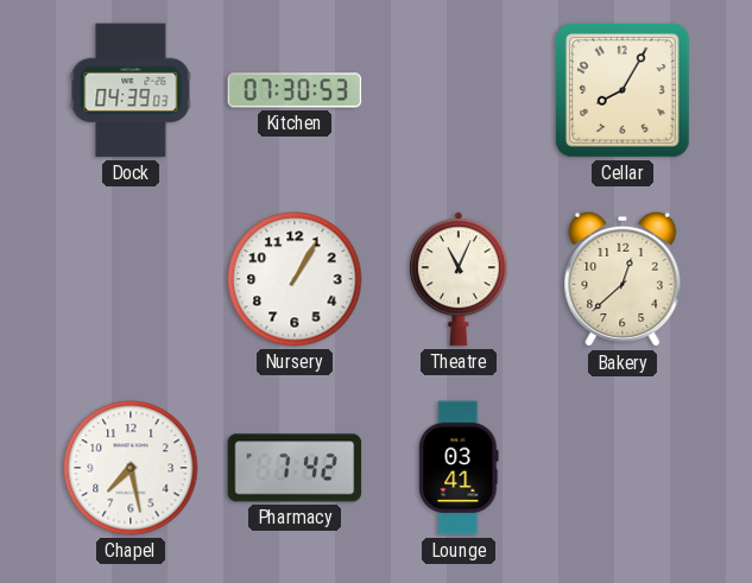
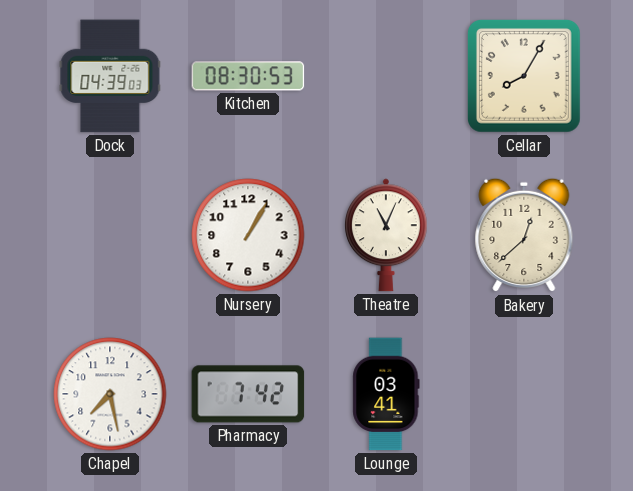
Kitchen: 07:30 -> 08:30 (248, 76)
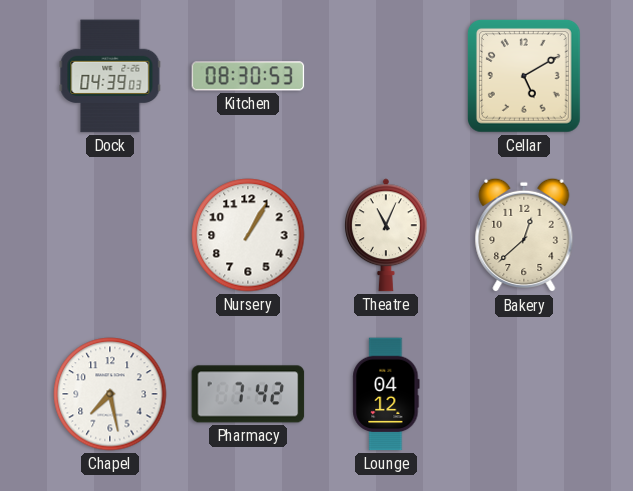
Cellar: 8:05 -> 5:10 (525, 77)
Lounge: 03:41 -> 04:12 (386, 394)
